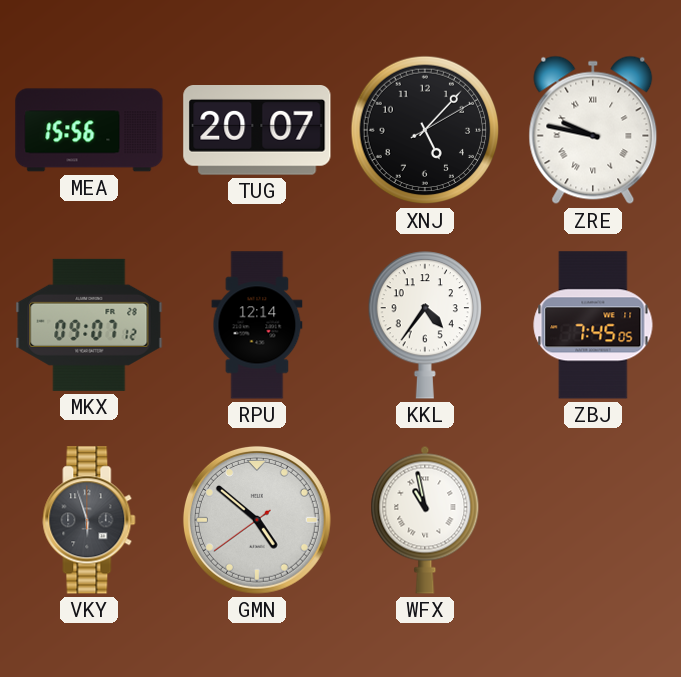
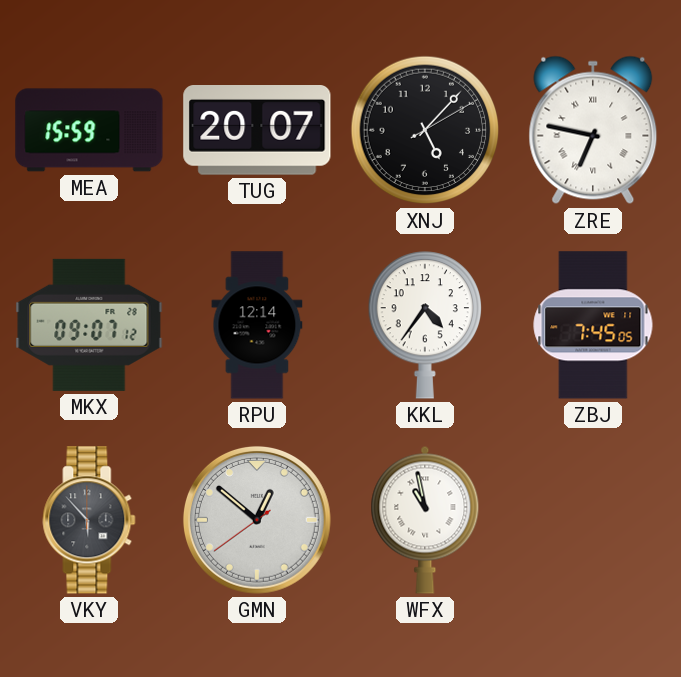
MEA: 15:56 -> 15:59 (89, 130)
ZRE: 9:47 -> 6:47 (593, 130)
VKY: 5:57 -> 5:53 (89, 520)
GMN: 4:51 -> 12:51 (257, 520)
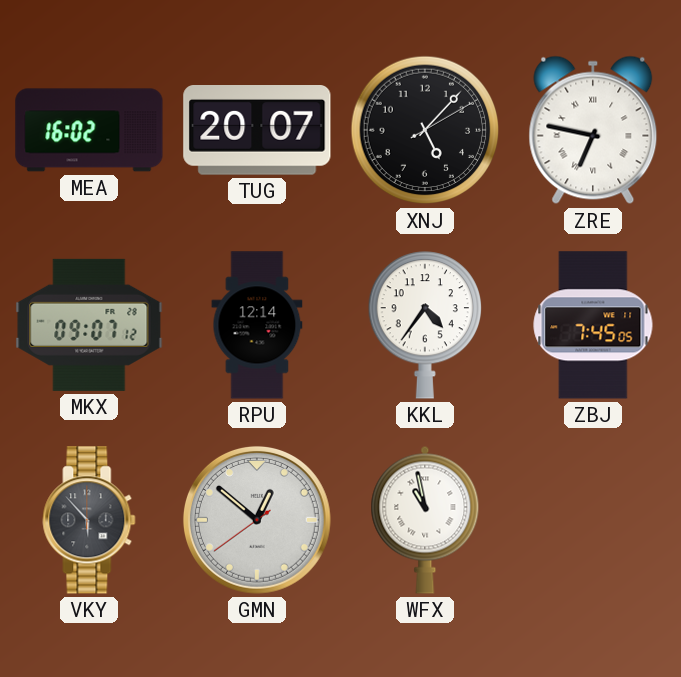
MEA: 15:59 -> 16:02 (89, 130)
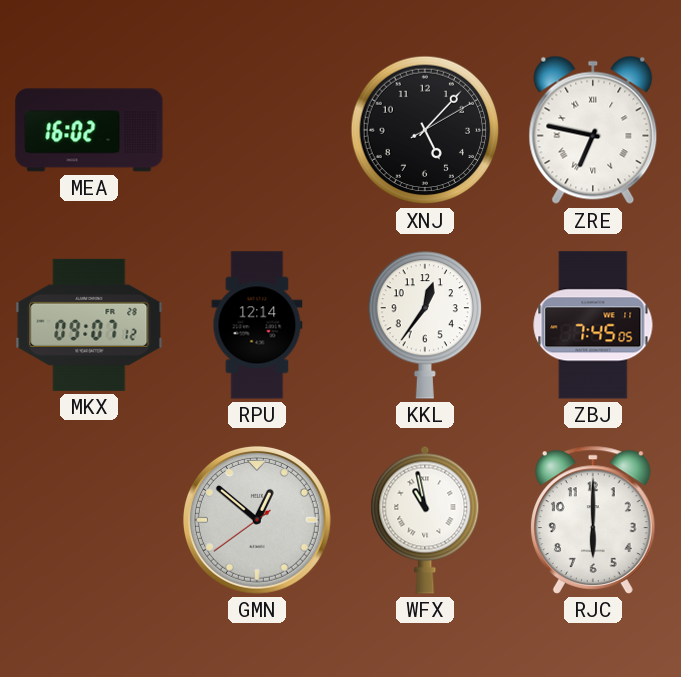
TUG: 20:07 -> none (257, 131)
KKL: 4:36 -> 12:36 (424, 325)
VKY: 5:53 -> none (89, 520)
RJC: none -> 6:00 (593, 520)
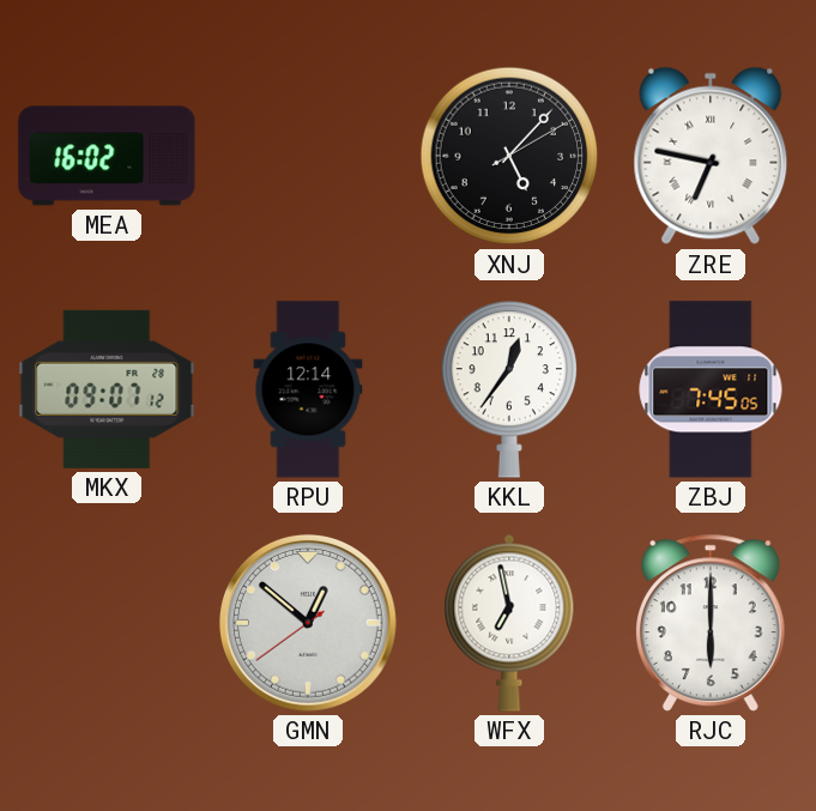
WFX: 10:58 -> 6:58 (509, 623)
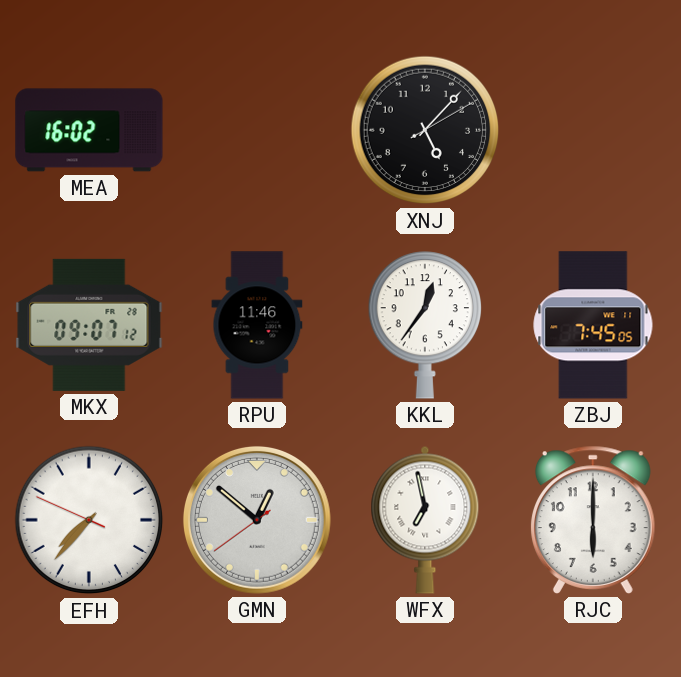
ZRE: 6:47 -> none (711, 156)
RPU: 12:14 -> 11:46 (257, 325)
EFH: none -> 7:36 (89, 520)
